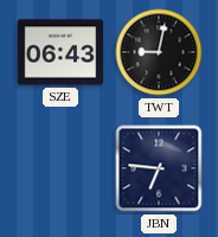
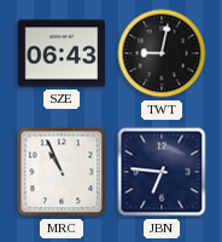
MRC: none -> 10:56 (62, 172)
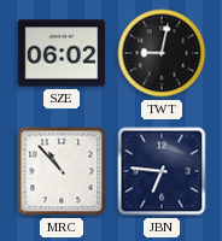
SZE: 06:43 -> 06:02 (62, 53)
MRC: 10:56 -> 10:53 (62, 171)
